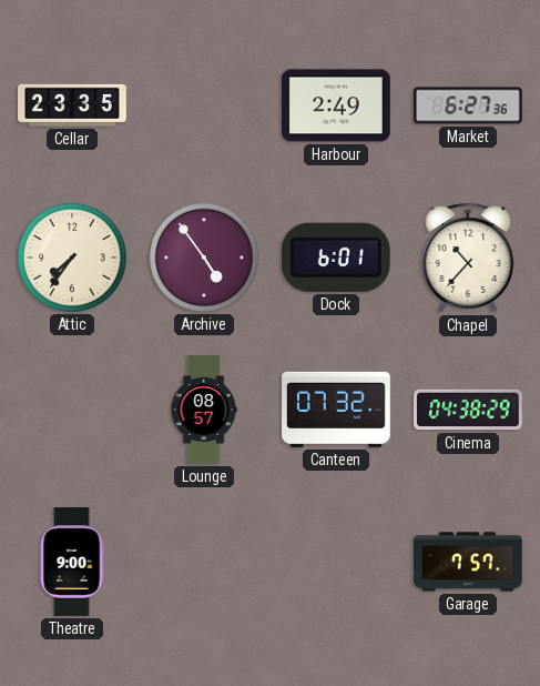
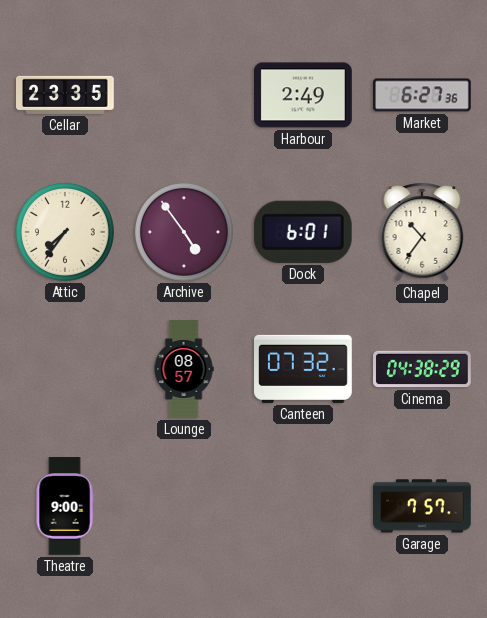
Chapel: 10:37 -> 10:36 (422, 232)
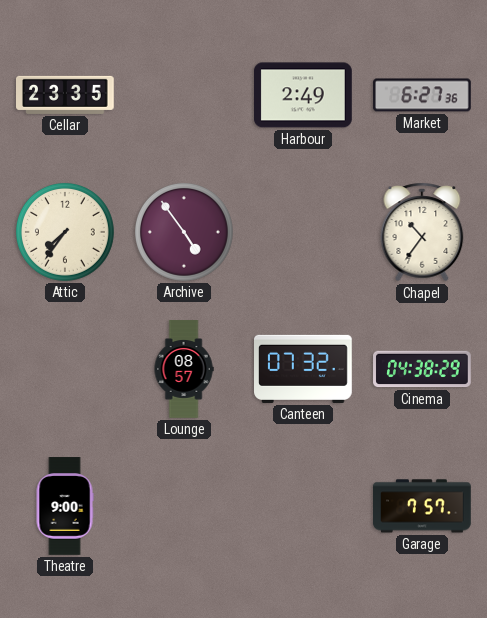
Dock: 6:01 -> none (303, 232)
